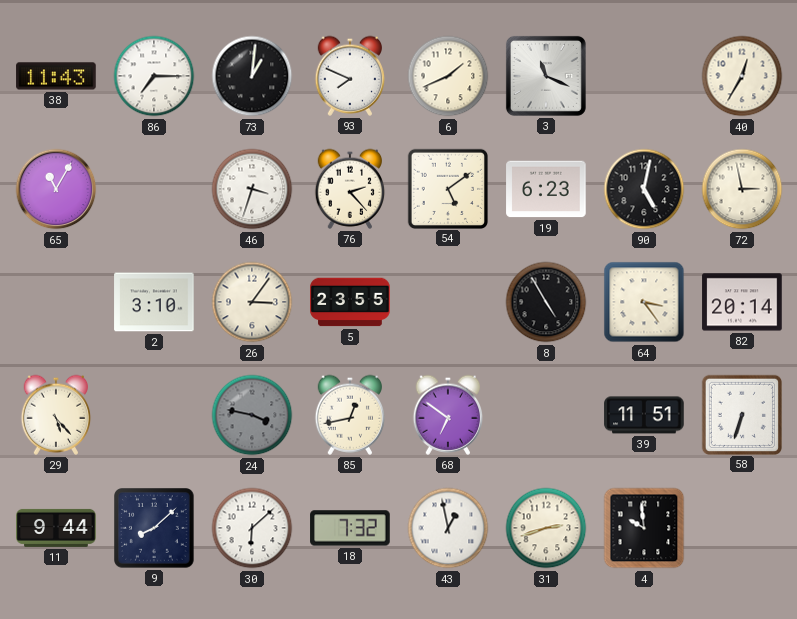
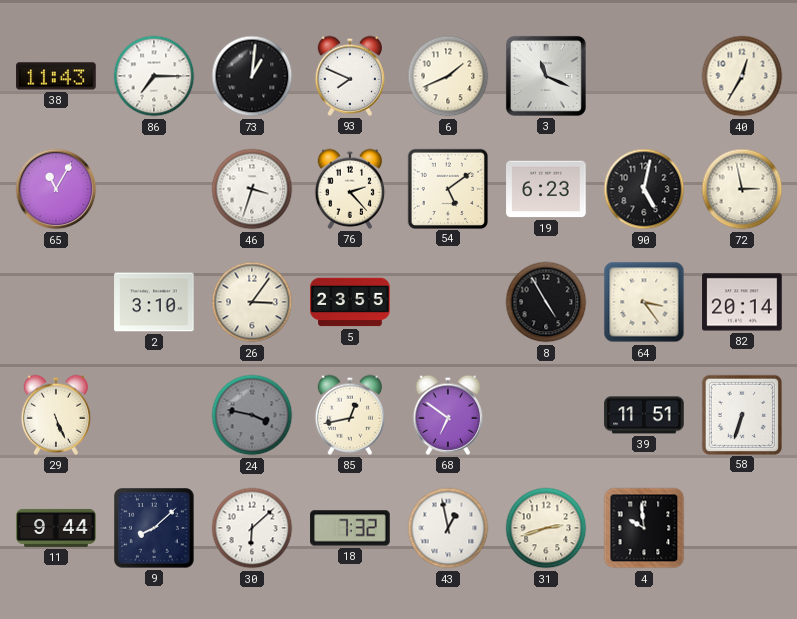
29: 5:23 -> 5:26 (56, 415)
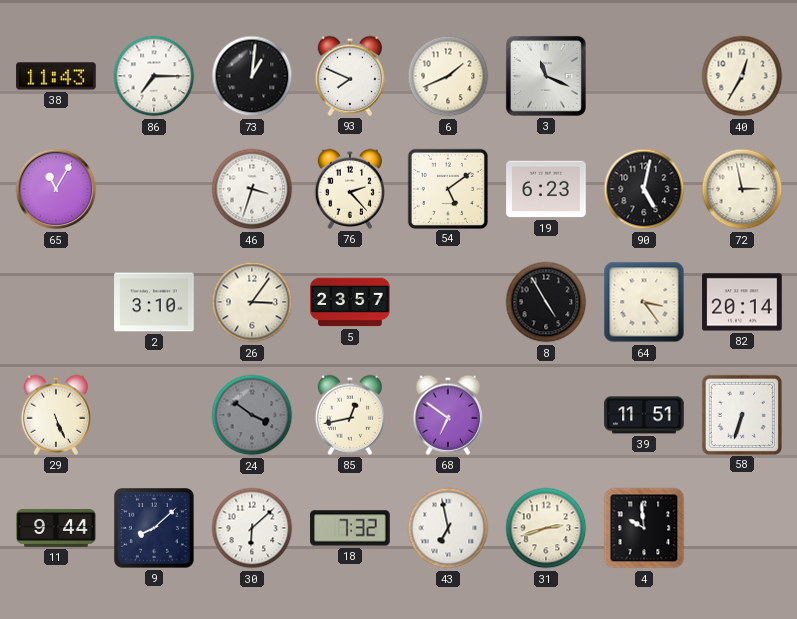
5: 23:55 -> 23:57 (350, 302)
24: 3:47 -> 3:51 (252, 415)
43: 12:58 -> 6:58 (448, 528)
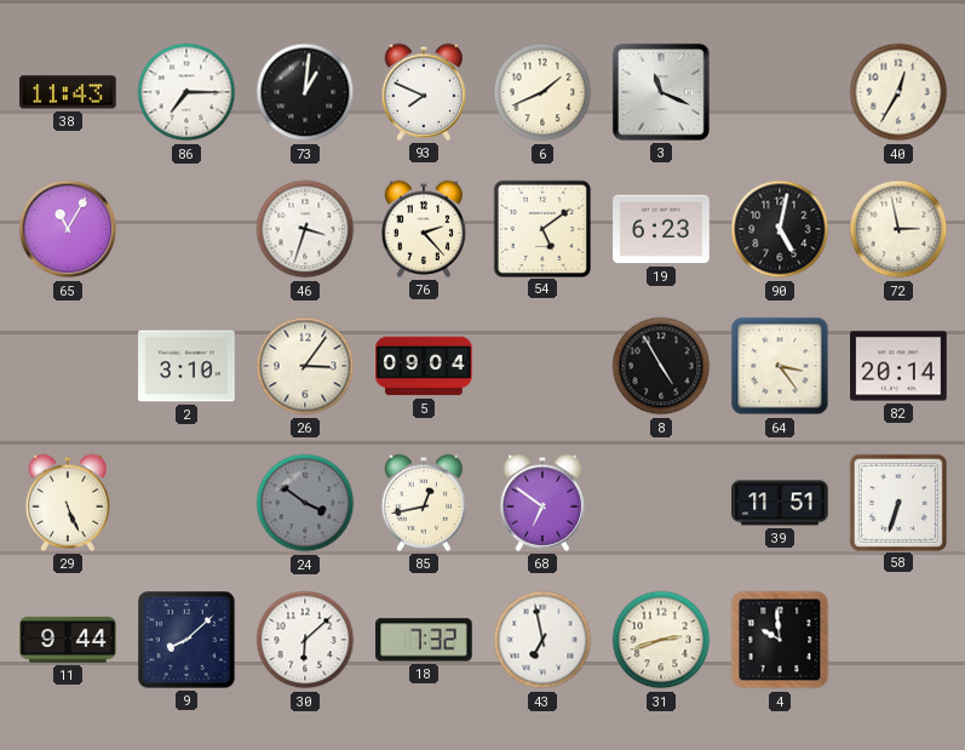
5: 23:57 -> 09:04 (424, 366)
